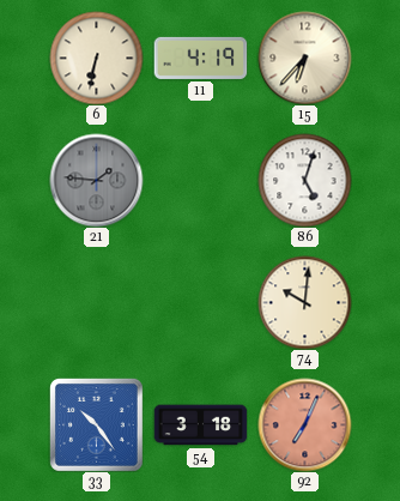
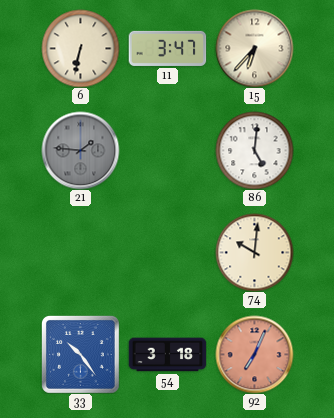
11: 4:19 -> 3:47 (167, 48)
86: 5:03 -> 5:01 (254, 150)
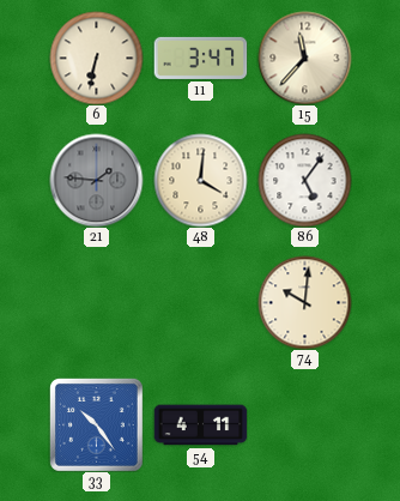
15: 6:37 -> 11:37 (304, 58)
48: none -> 4:01 (200, 180)
86: 5:01 -> 5:06 (304, 180)
54: 3:18 -> 4:11 (200, 425)
92: 7:04 -> none (254, 354)
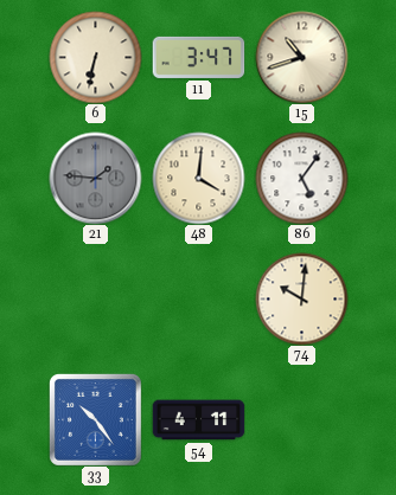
15: 11:37 -> 10:42 (301, 57)
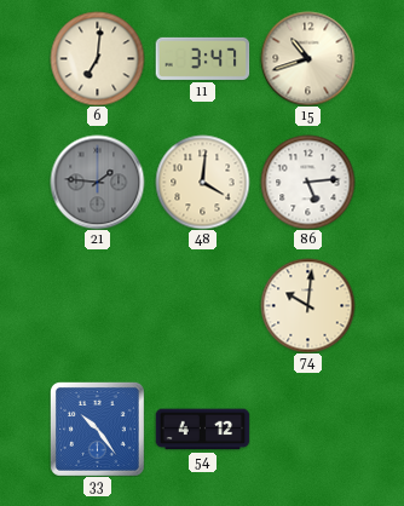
6: 6:32 -> 7:01 (97, 58)
86: 5:06 -> 5:14 (307, 182)
54: 4:11 -> 4:12 (202, 430)
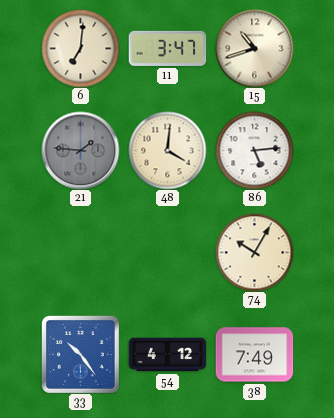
74: 10:01 -> 10:05 (254, 252)
38: none -> 7:49 (254, 355)
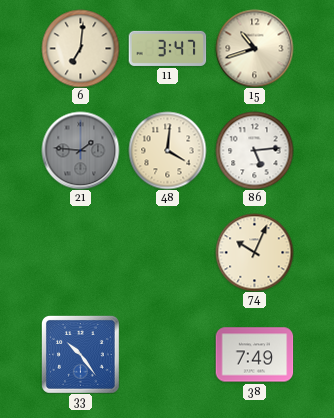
74: 10:05 -> 10:04 (254, 252)
54: 4:12 -> none (167, 355)
